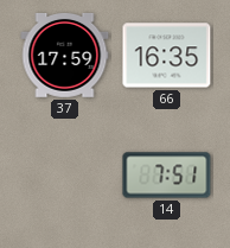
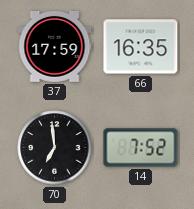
70: none -> 6:59 (55, 148)
14: 7:51 -> 7:52 (141, 148)
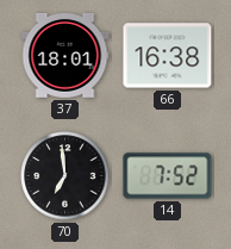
37: 17:59 -> 18:01 (65, 55)
66: 16:35 -> 16:38 (168, 56)
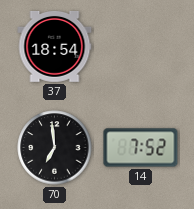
37: 18:01 -> 18:54 (55, 46)
66: 16:38 -> none (168, 56)
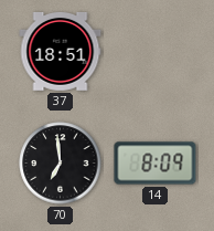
37: 18:54 -> 18:51 (61, 51)
14: 7:52 -> 8:09 (156, 164)
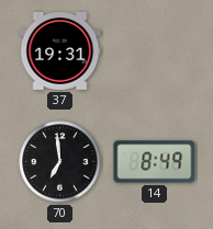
37: 18:51 -> 19:31 (60, 50)
14: 8:09 -> 8:49 (155, 162)
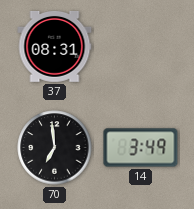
37: 19:31 -> 08:31 (55, 46)
14: 8:49 -> 3:49 (141, 148)
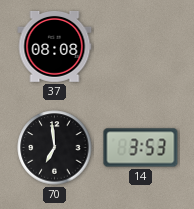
37: 08:31 -> 08:08 (55, 46)
14: 3:49 -> 3:53 (141, 148)
